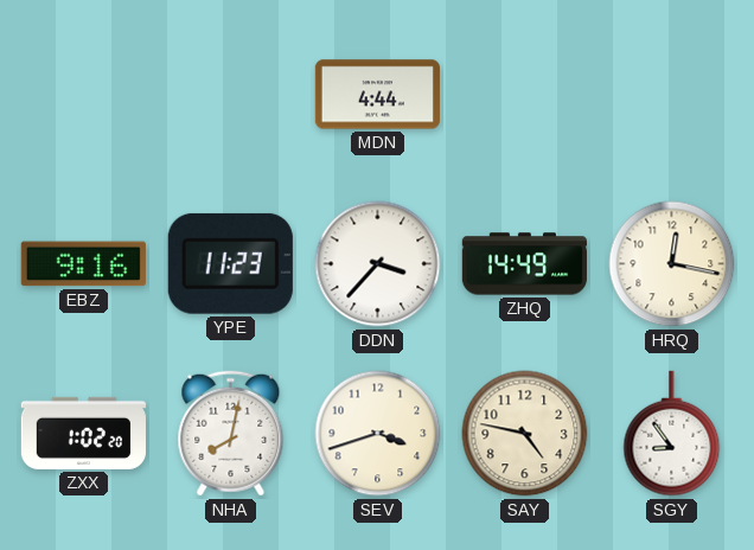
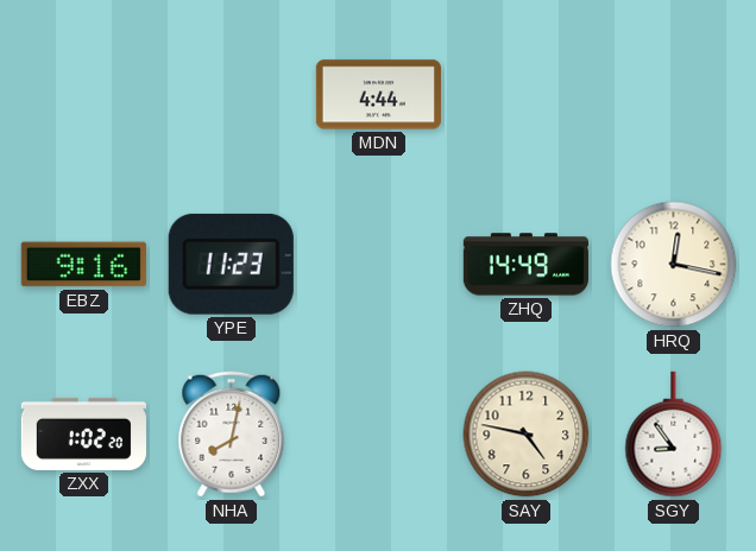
DDN: 3:37 -> none (378, 264)
SEV: 3:42 -> none (378, 434)
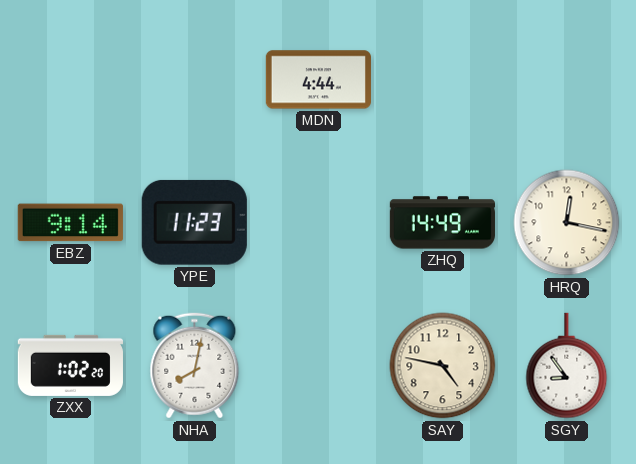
EBZ: 9:16 -> 9:14 (70, 223)
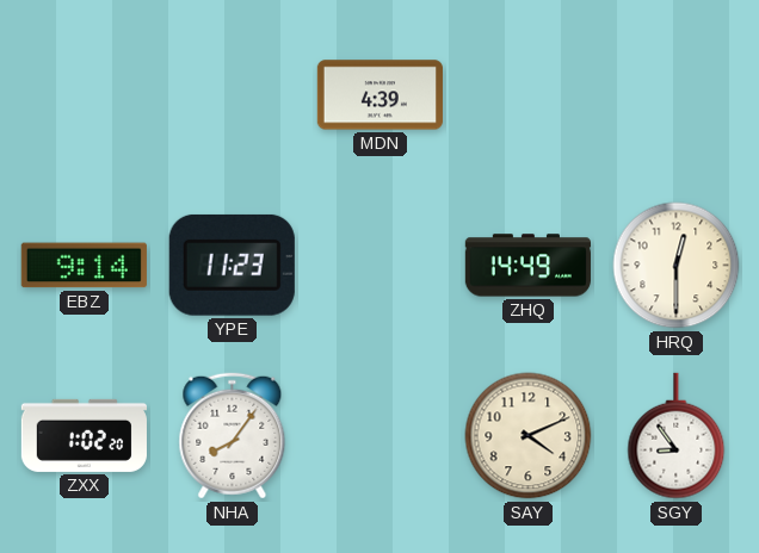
MDN: 4:44 -> 4:39 (379, 95)
HRQ: 12:17 -> 12:30 (677, 266)
NHA: 8:02 -> 8:06 (233, 436)
SAY: 4:47 -> 4:11 (529, 436)
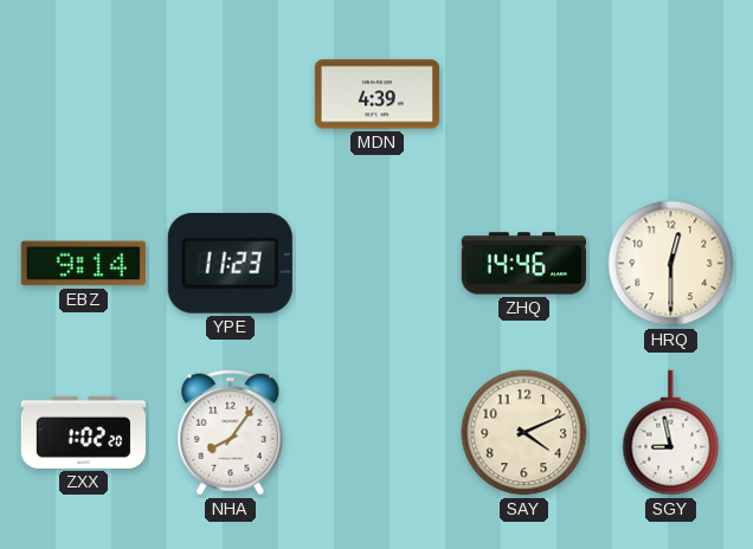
ZHQ: 14:49 -> 14:46 (523, 264)
SGY: 8:54 -> 8:58 (671, 433)
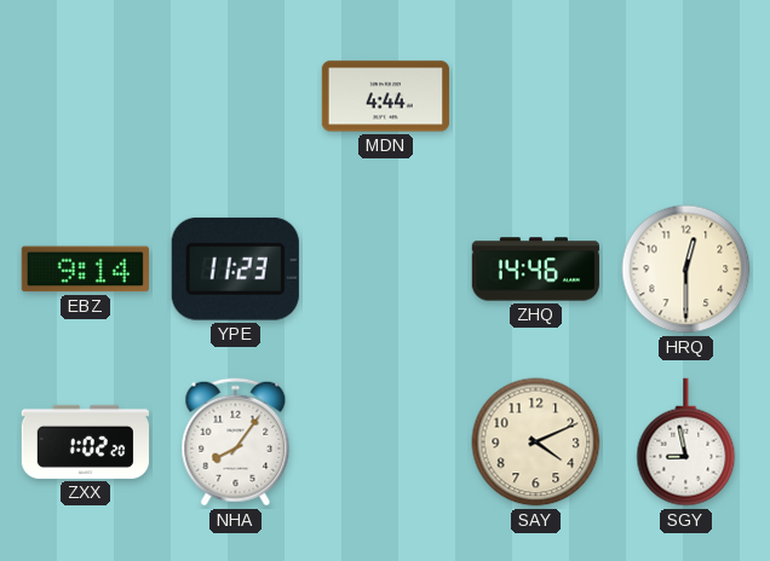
MDN: 4:39 -> 4:44 (385, 97)
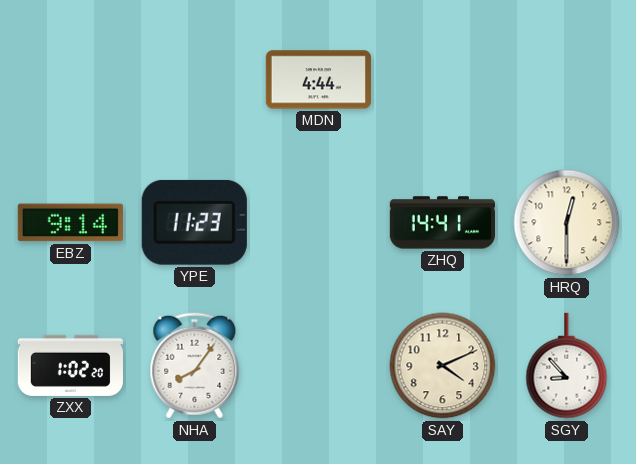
ZHQ: 14:46 -> 14:41 (442, 223)
SGY: 8:58 -> 8:53 (567, 366)
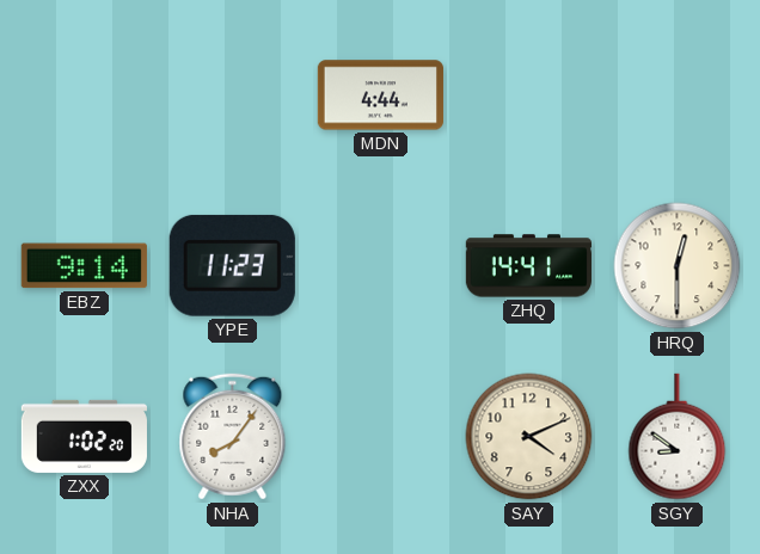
SGY: 8:53 -> 8:51 (678, 437)
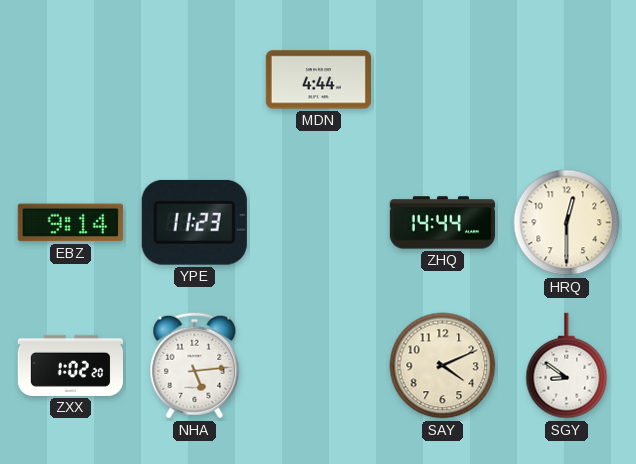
ZHQ: 14:41 -> 14:44 (442, 223)
NHA: 8:06 -> 5:14 (195, 366)
